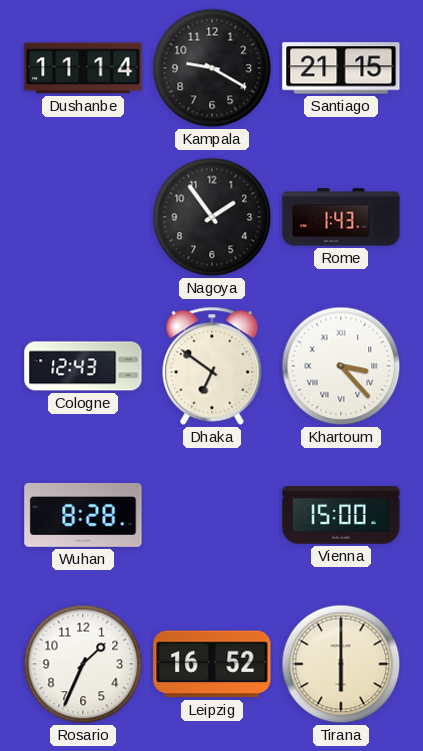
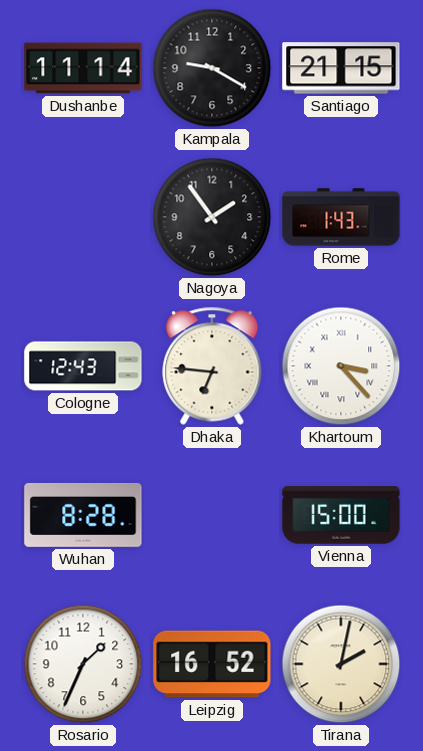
Dhaka: 6:51 -> 6:46 (212, 366)
Tirana: 6:00 -> 2:02 (341, 664)
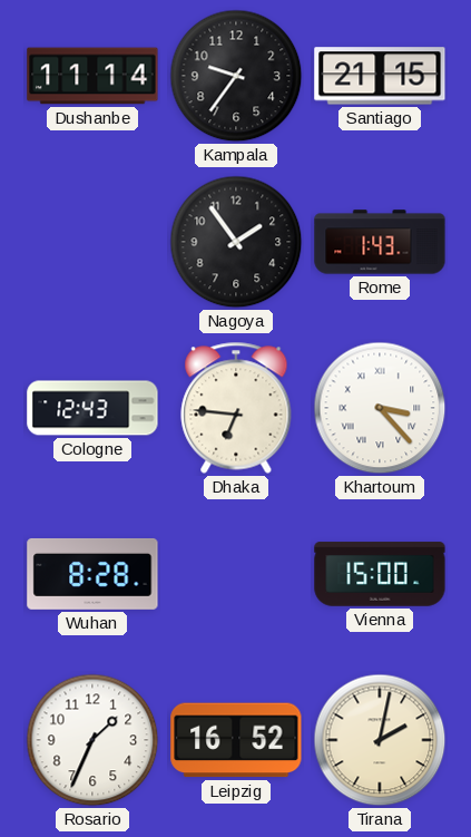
Kampala: 9:20 -> 9:36 (236, 76)
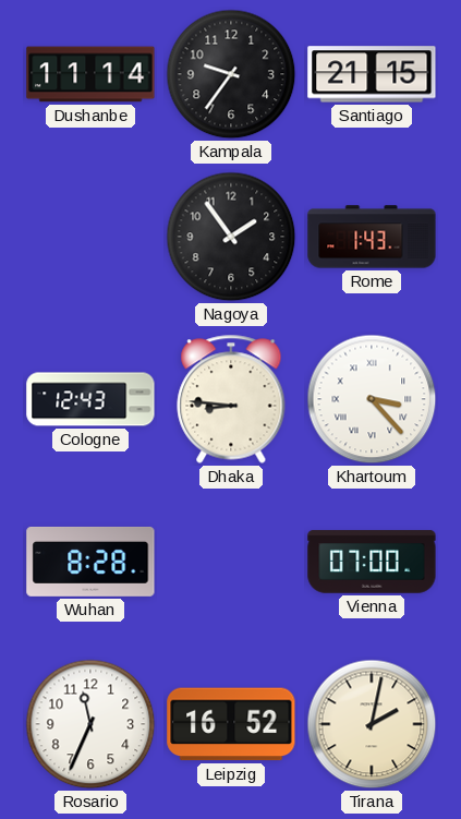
Dhaka: 6:46 -> 8:46 (231, 399)
Vienna: 15:00 -> 07:00 (372, 562)
Rosario: 1:34 -> 11:34 (90, 724)
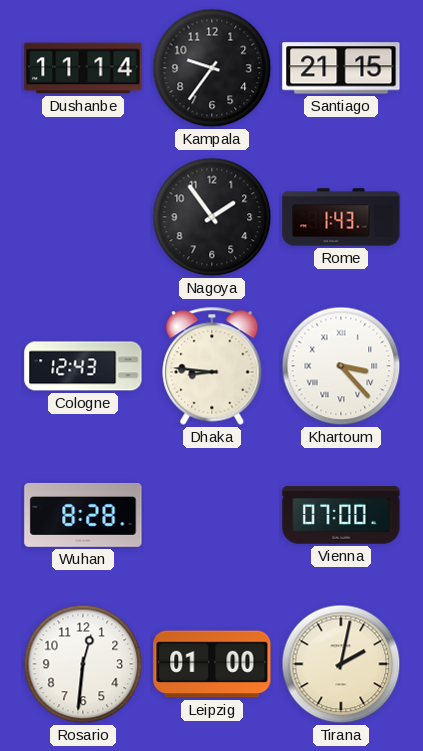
Rosario: 11:34 -> 12:31 (83, 664)
Leipzig: 16:52 -> 01:00 (212, 664)
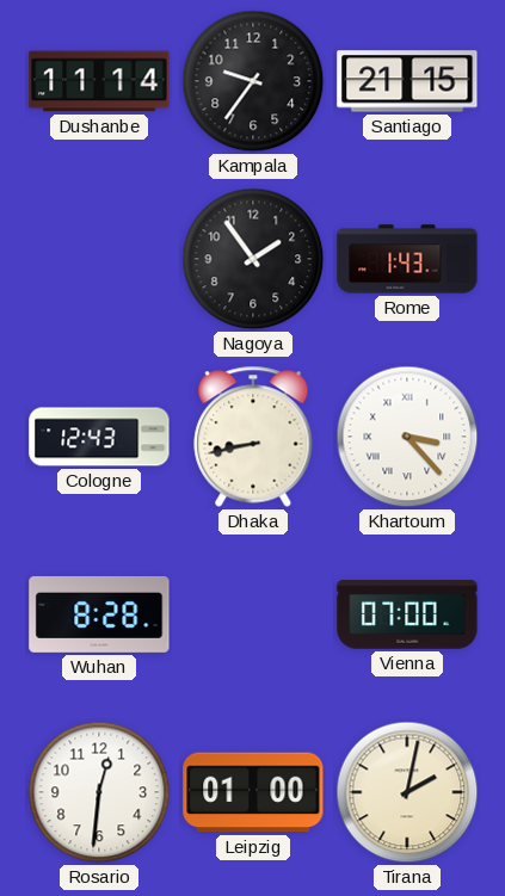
Dhaka: 8:46 -> 8:43 (253, 437)
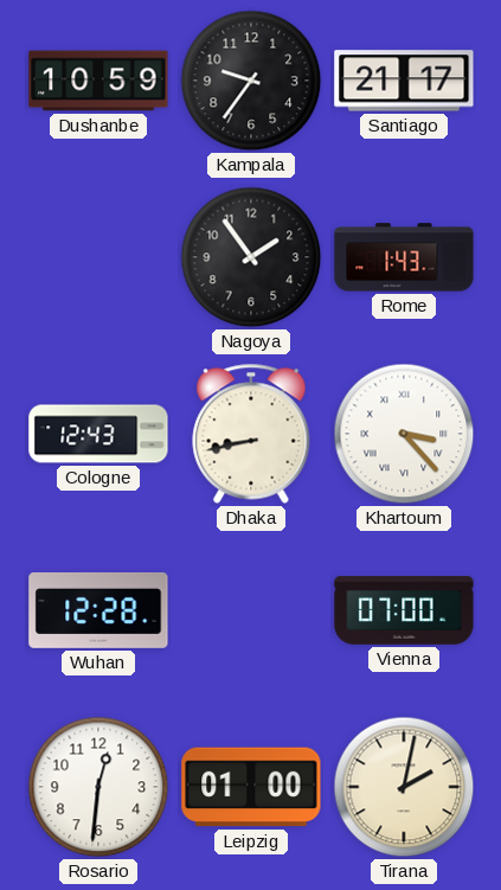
Dushanbe: 11:14 -> 10:59 (98, 81)
Santiago: 21:15 -> 21:17 (404, 81)
Wuhan: 8:28 -> 12:28 (98, 610)
